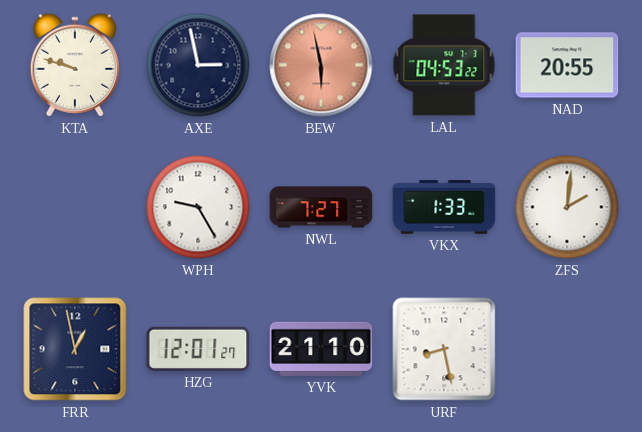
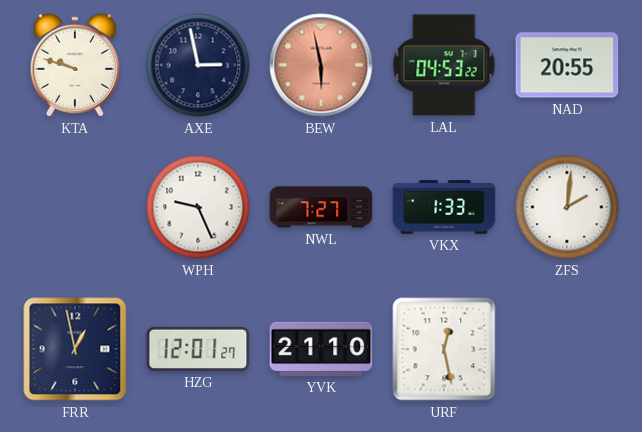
WPH: 9:25 -> 9:26 (198, 207)
URF: 8:28 -> 12:28 (444, 349)
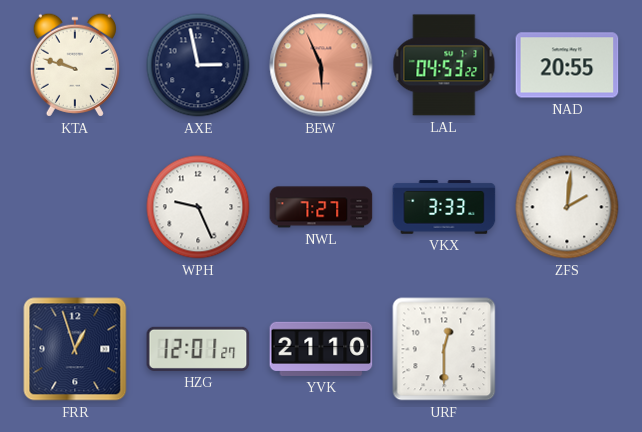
BEW: 5:58 -> 5:56 (321, 65)
VKX: 1:33 -> 3:33 (444, 207)
FRR: 12:58 -> 12:57 (75, 349)
URF: 12:28 -> 12:30 (444, 349)
